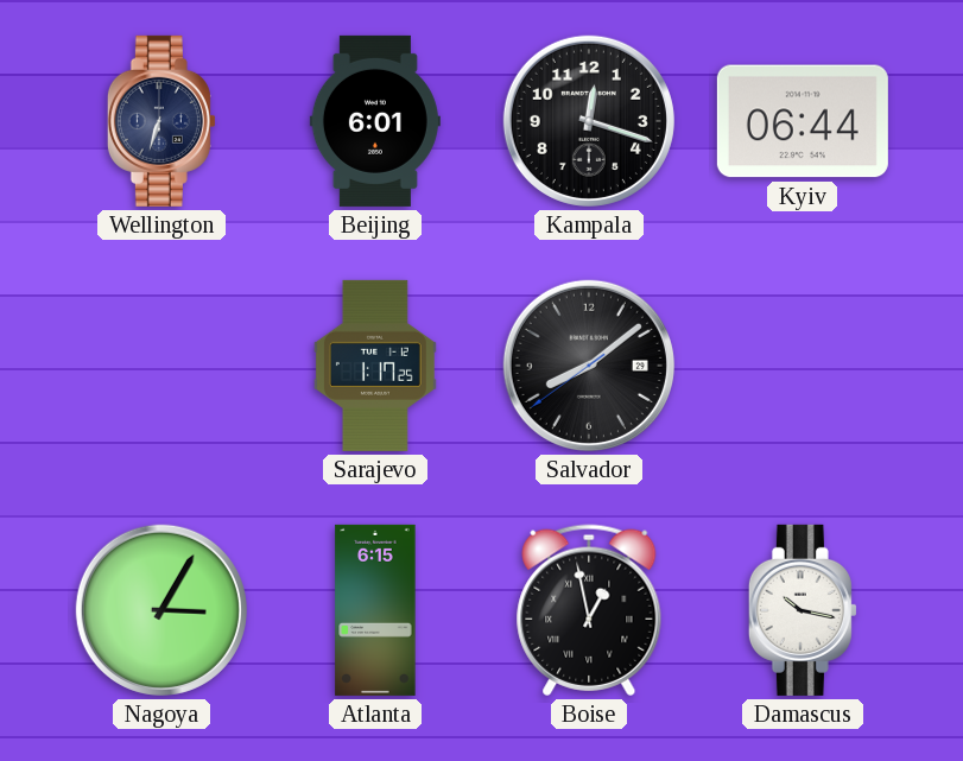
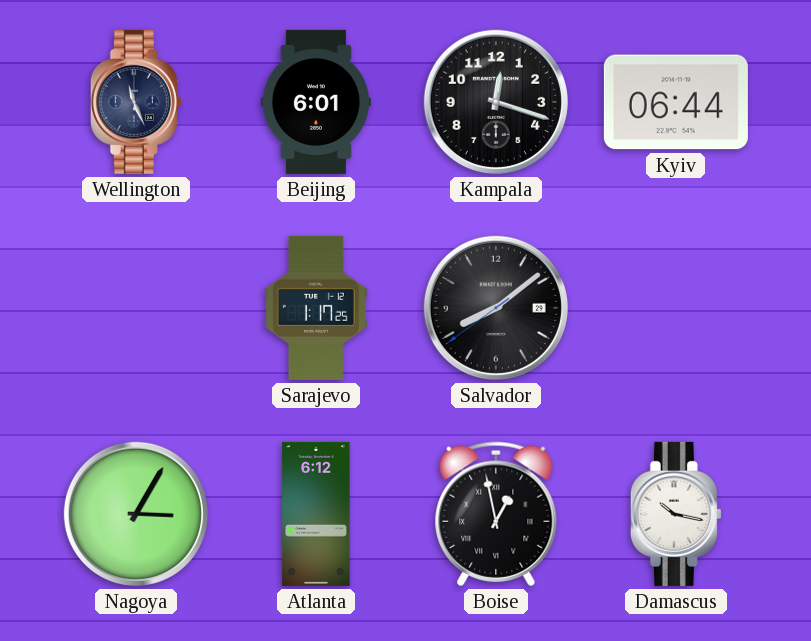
Wellington: 6:33 -> 11:26 (136, 102)
Atlanta: 6:15 -> 6:12 (316, 514)
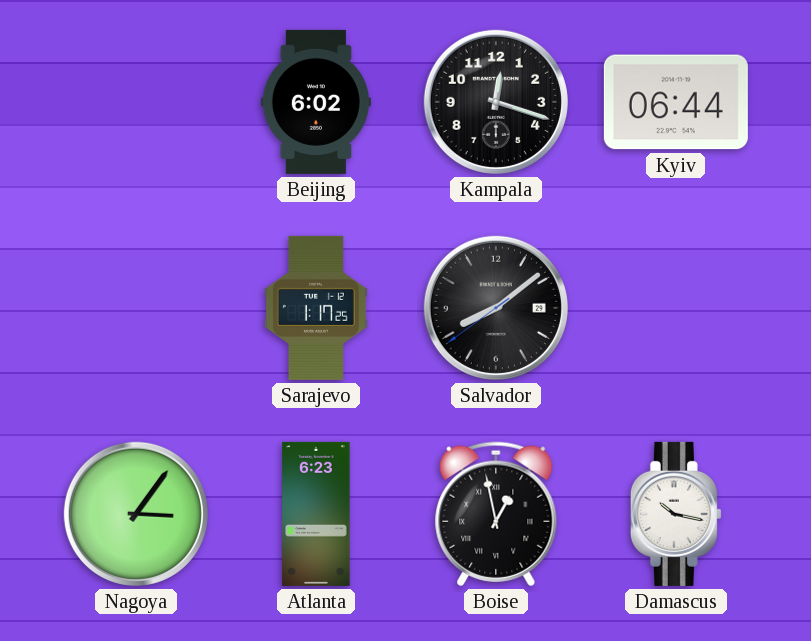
Wellington: 11:26 -> none (136, 102)
Beijing: 6:01 -> 6:02 (316, 102)
Nagoya: 3:05 -> 3:06 (136, 514)
Atlanta: 6:12 -> 6:23 (316, 514)
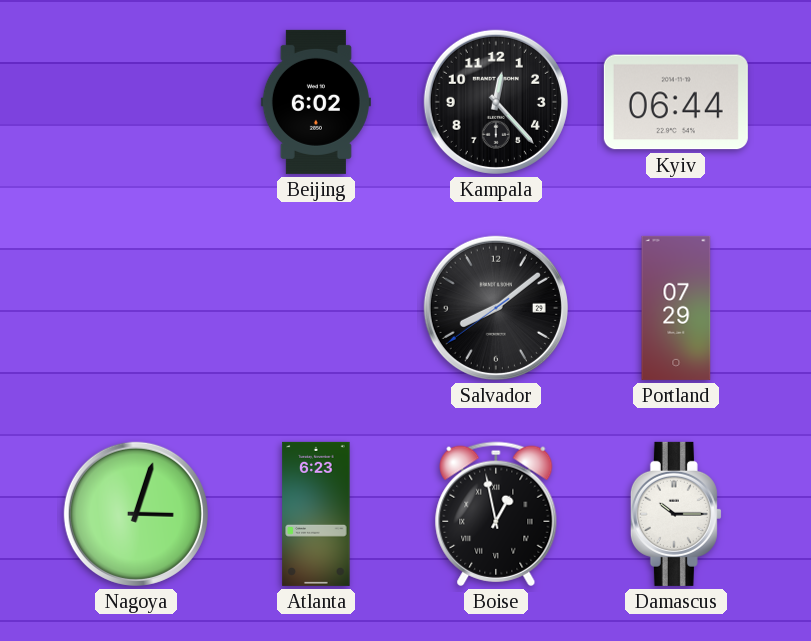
Kampala: 12:18 -> 12:23 (496, 102)
Sarajevo: 1:17 -> none (316, 308)
Portland: none -> 07:29 (676, 308)
Nagoya: 3:06 -> 3:03 (136, 514)
Damascus: 10:17 -> 10:15 (676, 514)
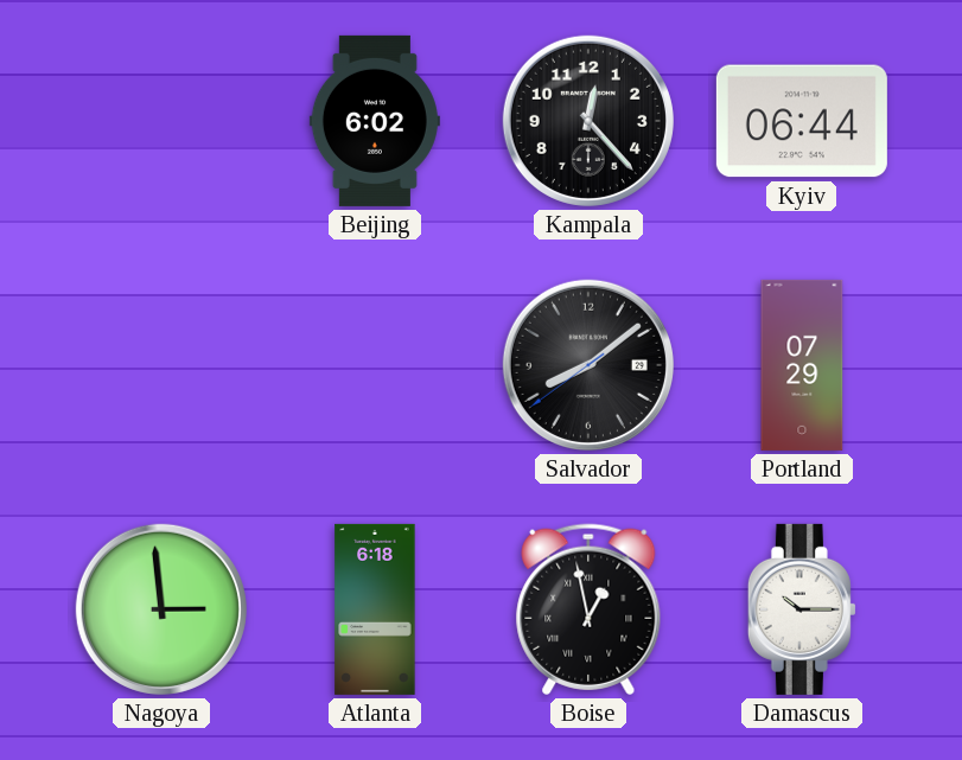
Nagoya: 3:03 -> 2:59 (161, 609)
Atlanta: 6:23 -> 6:18 (375, 609)
